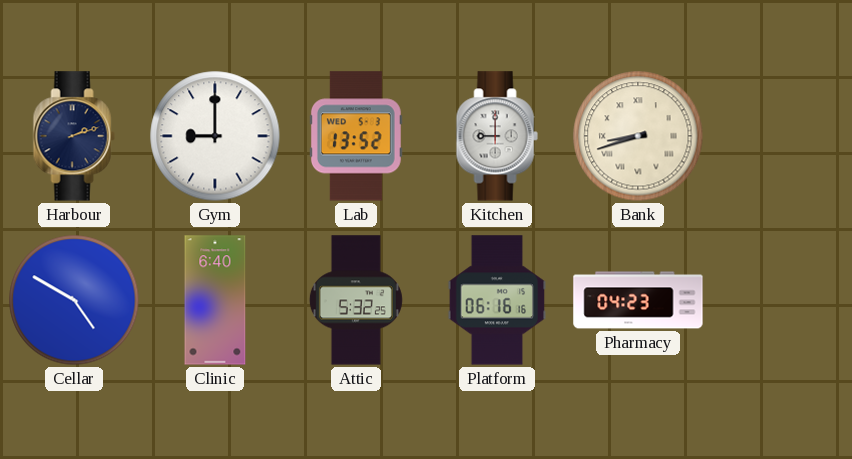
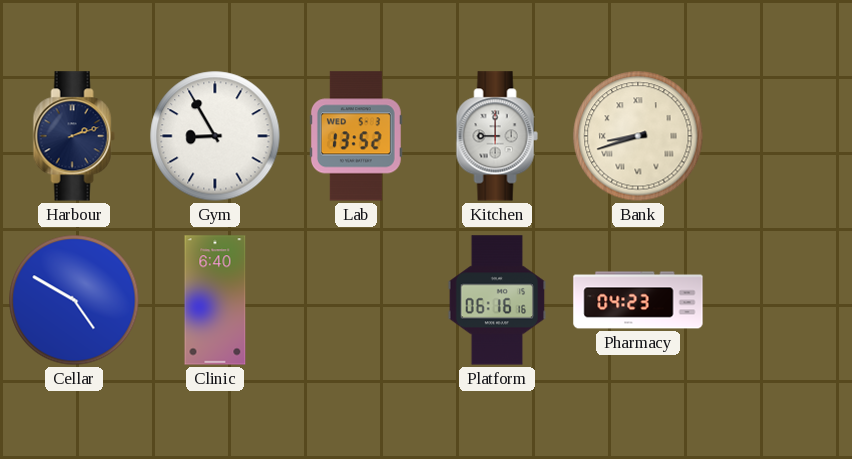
Gym: 9:00 -> 8:55 (215, 136)
Attic: 5:32 -> none (356, 300)
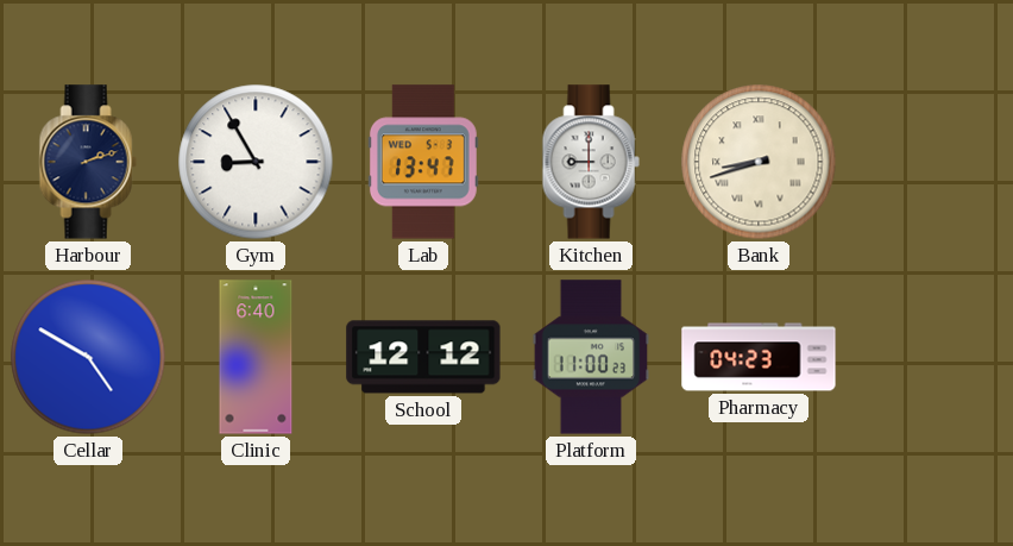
Lab: 13:52 -> 13:47 (423, 162)
School: none -> 12:12 (423, 357)
Platform: 06:16 -> 11:00 (591, 357)
